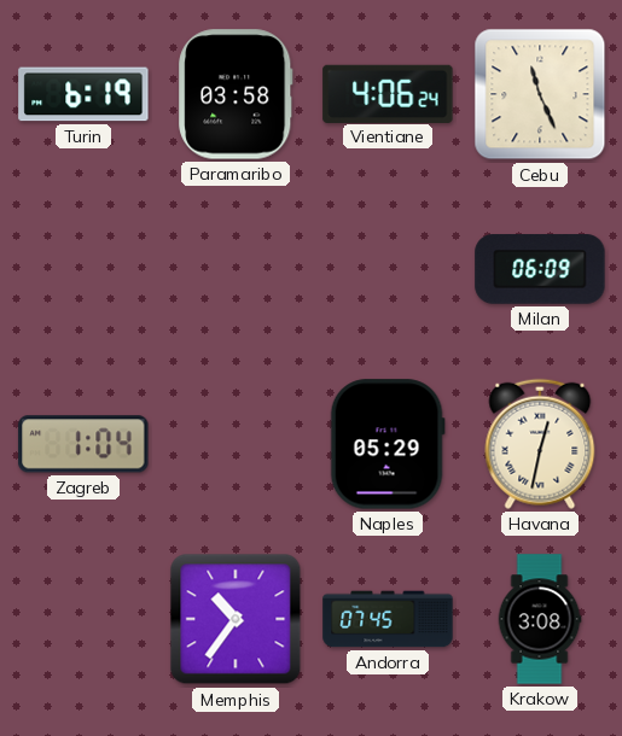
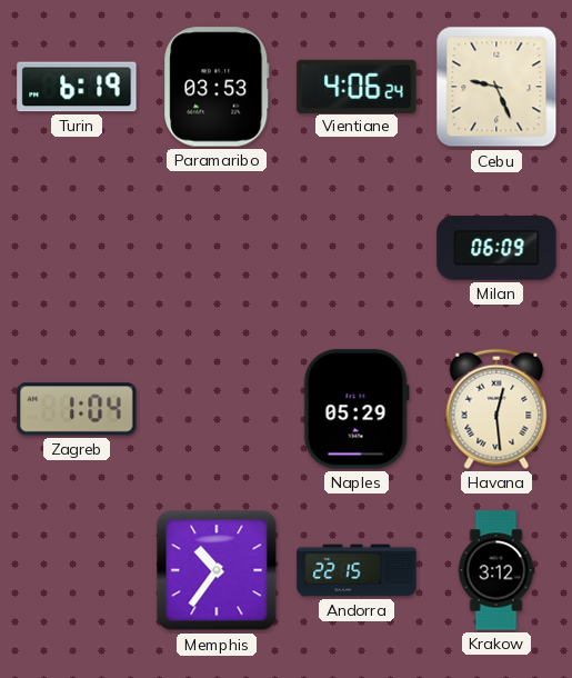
Paramaribo: 03:58 -> 03:53 (217, 87)
Cebu: 11:26 -> 9:26 (496, 87)
Havana: 12:32 -> 12:29 (496, 409)
Andorra: 07:45 -> 22:15 (357, 570)
Krakow: 3:08 -> 3:12 (496, 570)
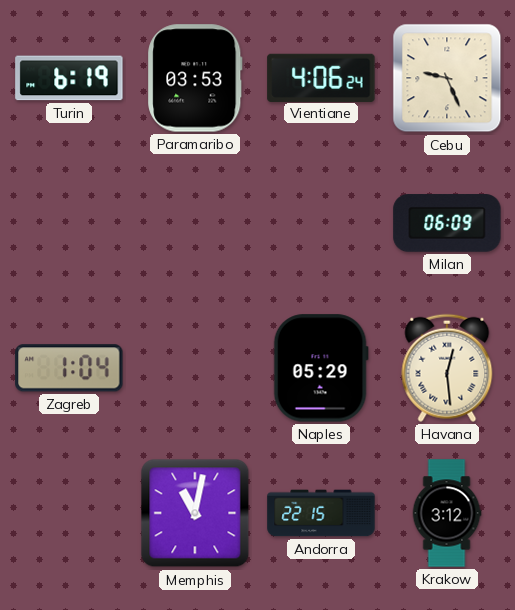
Memphis: 10:36 -> 11:02 (195, 513)
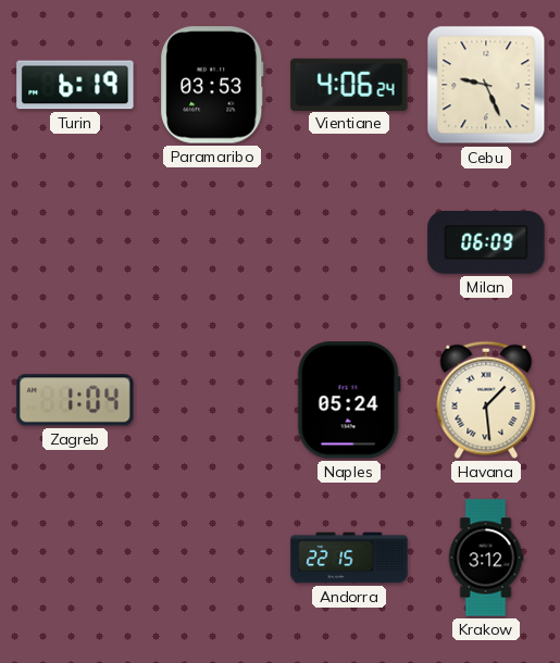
Naples: 05:29 -> 05:24 (349, 400)
Havana: 12:29 -> 1:29 (486, 400)
Memphis: 11:02 -> none (195, 513)
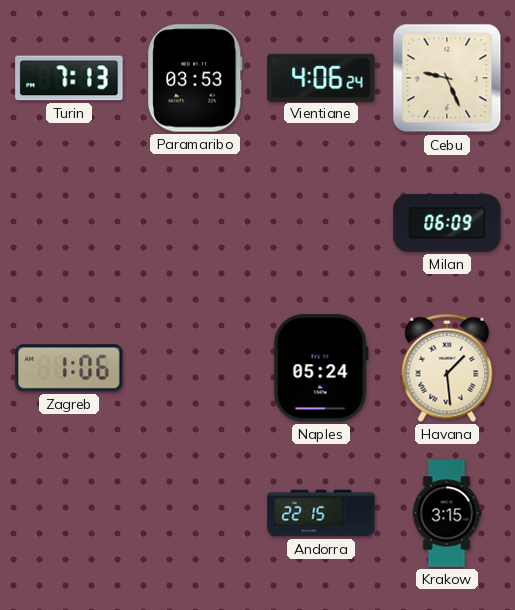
Turin: 6:19 -> 7:13 (69, 78)
Zagreb: 1:04 -> 1:06 (69, 368)
Krakow: 3:12 -> 3:15 (447, 513)
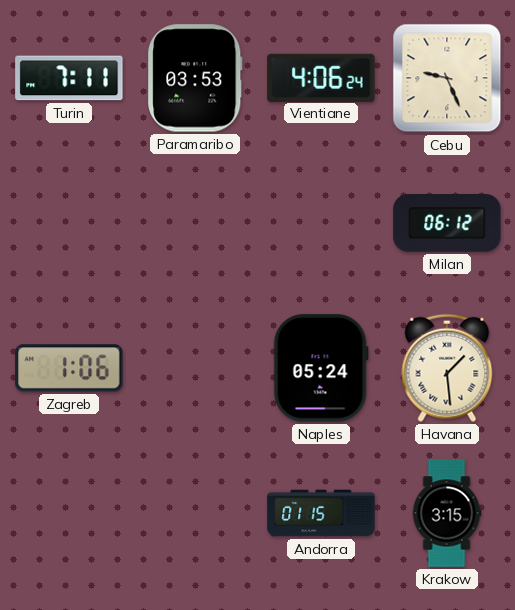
Turin: 7:13 -> 7:11 (69, 78)
Milan: 06:09 -> 06:12 (447, 223)
Andorra: 22:15 -> 01:15 (321, 513)
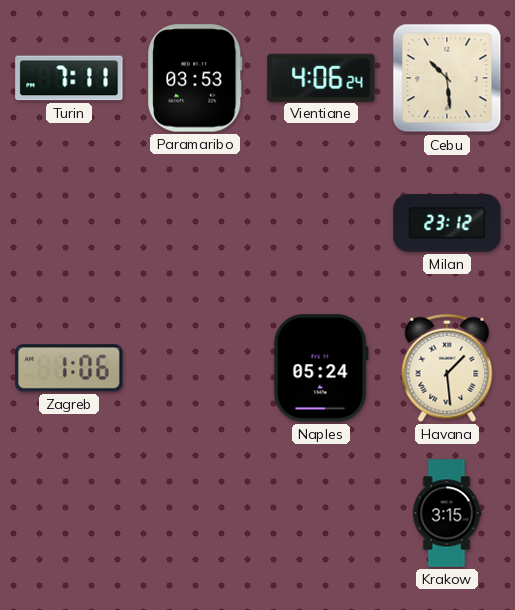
Cebu: 9:26 -> 10:29 (447, 78)
Milan: 06:12 -> 23:12 (447, 223)
Andorra: 01:15 -> none (321, 513)
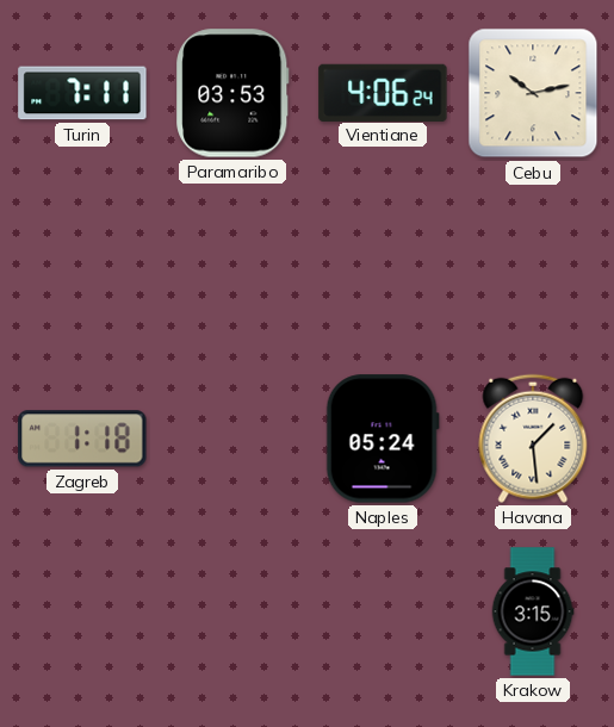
Cebu: 10:29 -> 10:13 (533, 93)
Milan: 23:12 -> none (447, 223)
Zagreb: 1:06 -> 1:18 (82, 439)
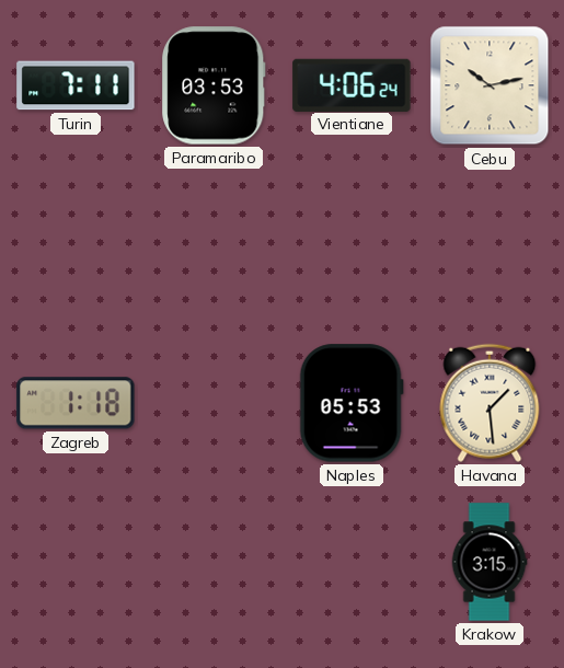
Naples: 05:24 -> 05:53 (352, 403)
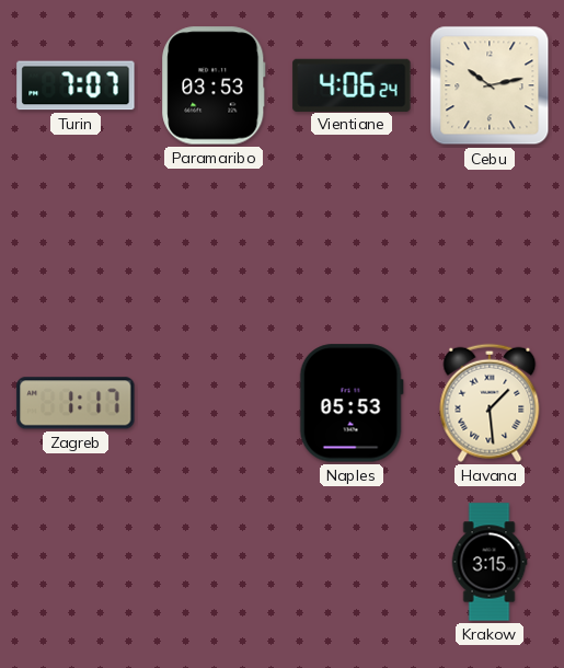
Turin: 7:11 -> 7:07 (76, 85)
Zagreb: 1:18 -> 1:17 (76, 403)
